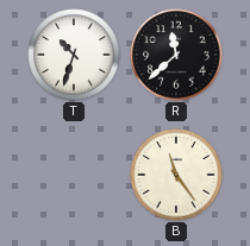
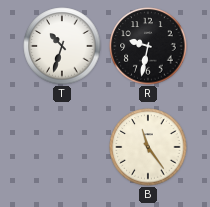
R: 11:38 -> 9:32 (148, 46)
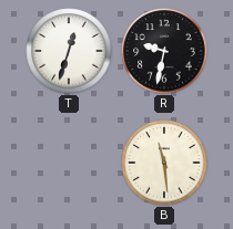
T: 10:33 -> 12:33 (69, 51)
B: 11:24 -> 11:29 (164, 163)
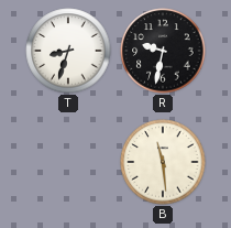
T: 12:33 -> 8:33 (68, 51)
